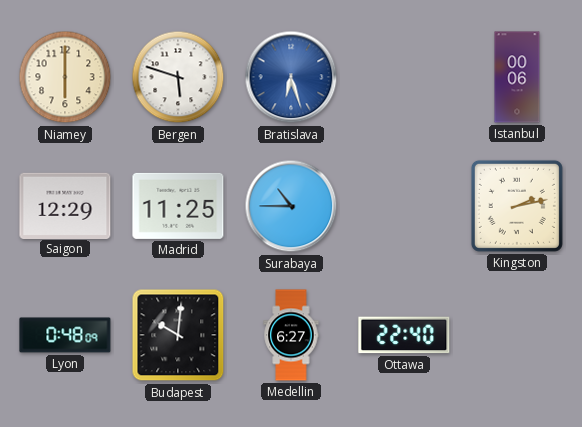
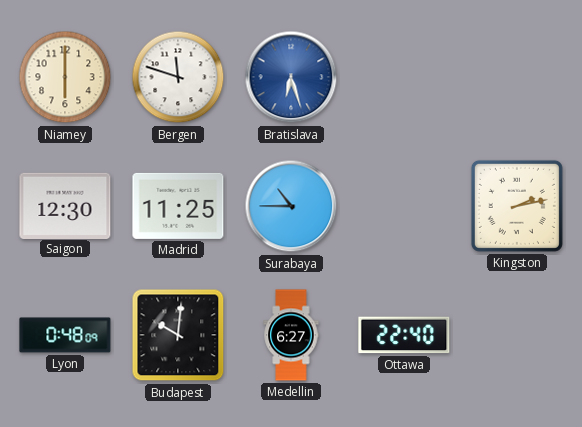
Bergen: 5:48 -> 11:48 (178, 77)
Istanbul: 00:06 -> none (517, 77)
Saigon: 12:29 -> 12:30 (65, 205)
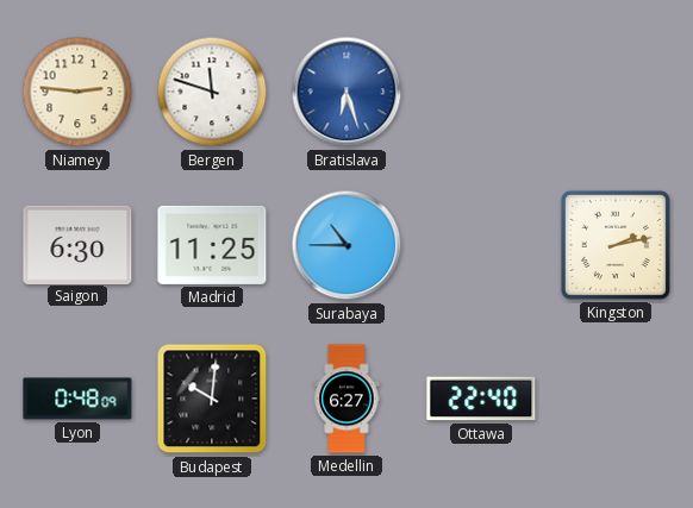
Niamey: 6:00 -> 2:46 (77, 92)
Saigon: 12:30 -> 6:30 (77, 244)
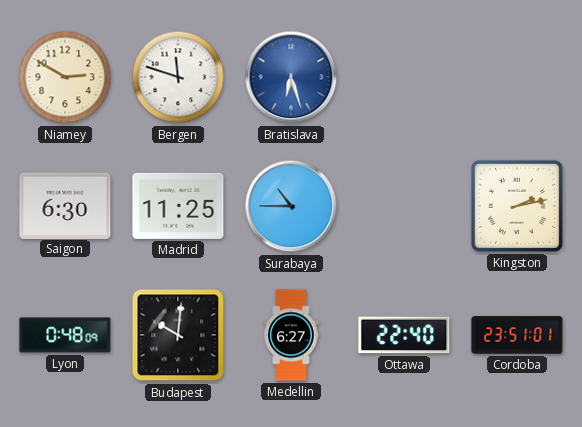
Niamey: 2:46 -> 2:50 (65, 77)
Cordoba: none -> 23:51 (517, 335)
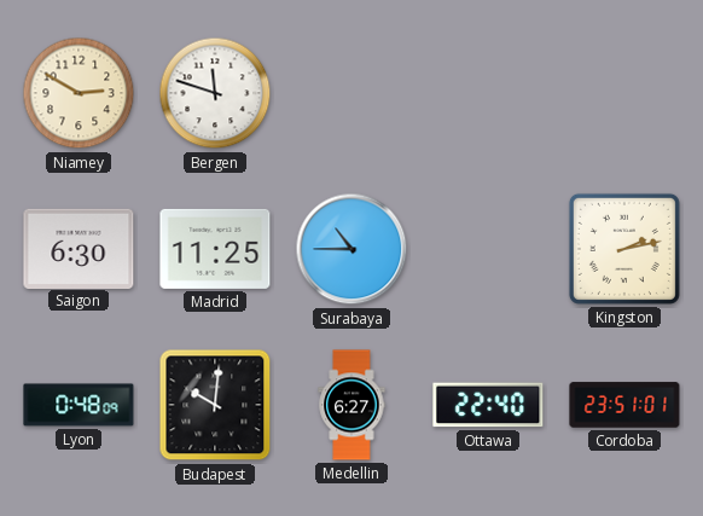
Bratislava: 6:27 -> none (291, 77)
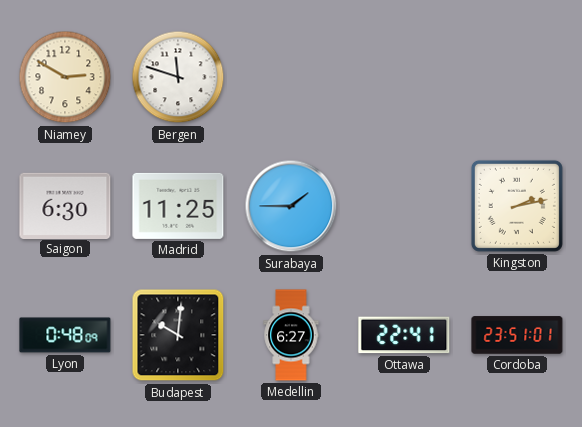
Surabaya: 10:45 -> 1:45 (291, 206)
Ottawa: 22:40 -> 22:41 (404, 335)
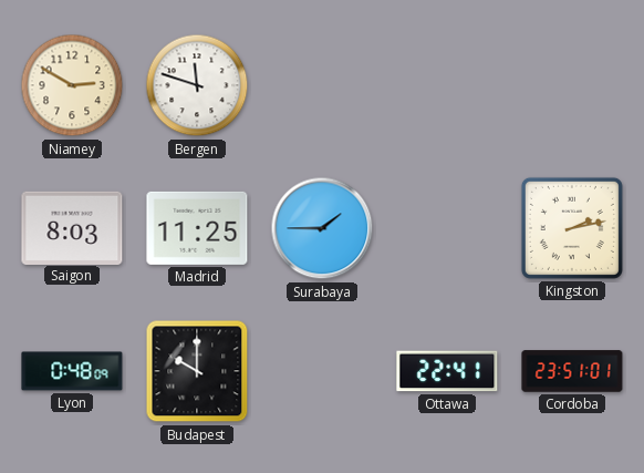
Saigon: 6:30 -> 8:03 (72, 227)
Budapest: 10:01 -> 10:00 (197, 371)
Medellin: 6:27 -> none (291, 335)
